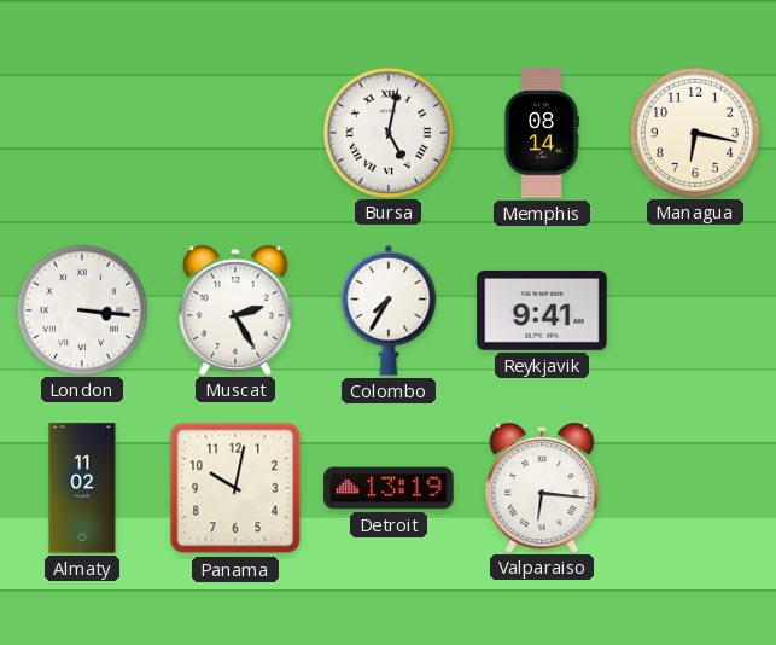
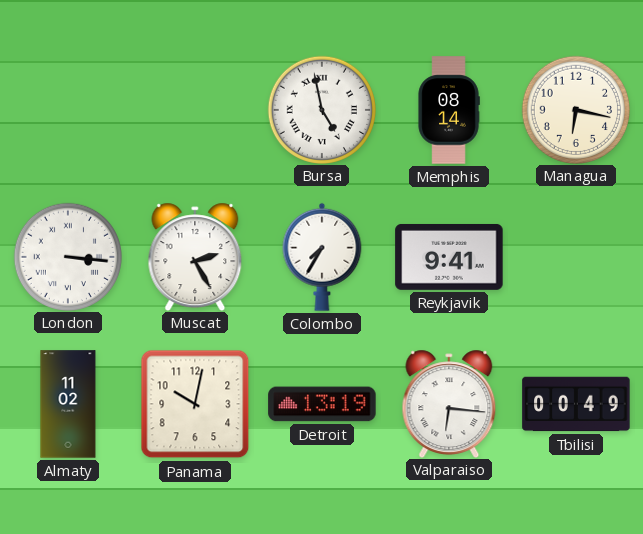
Bursa: 5:02 -> 4:58 (321, 109)
Tbilisi: none -> 00:49 (576, 404)
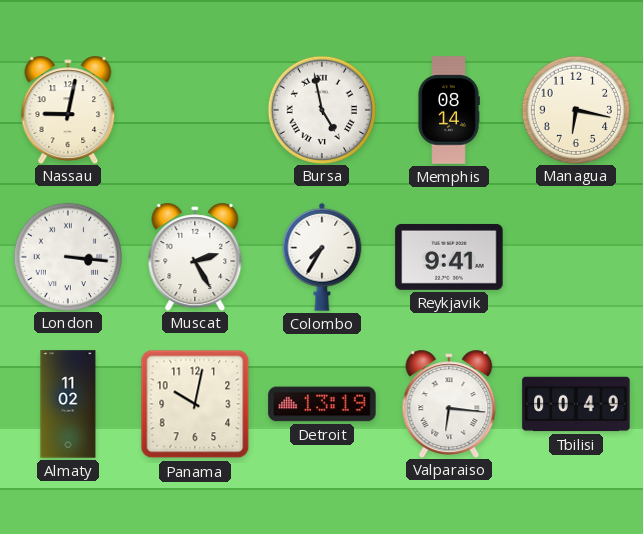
Nassau: none -> 9:02 (68, 109)
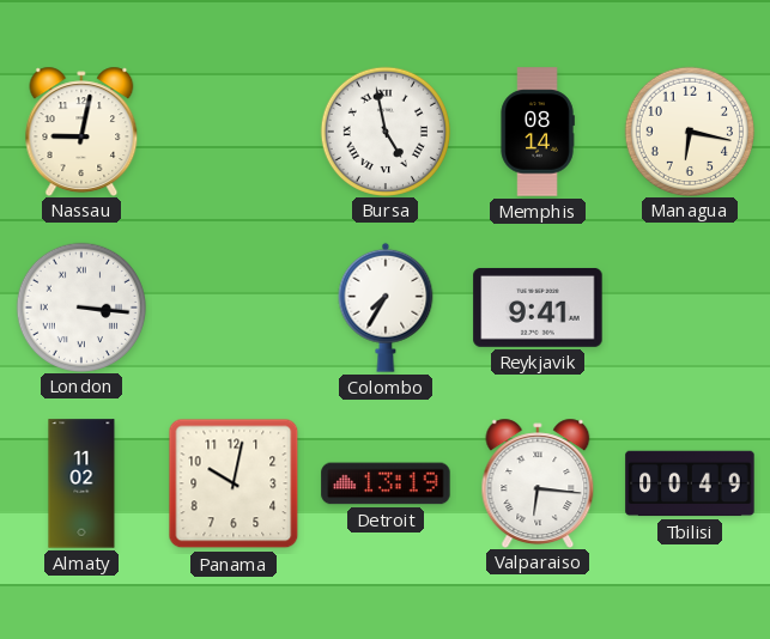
Muscat: 2:25 -> none (195, 256)
